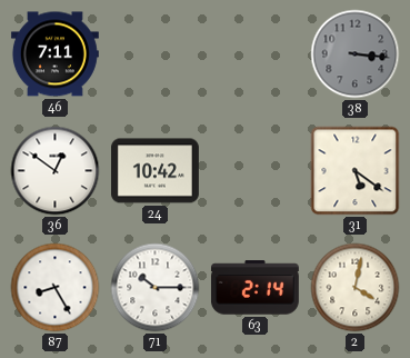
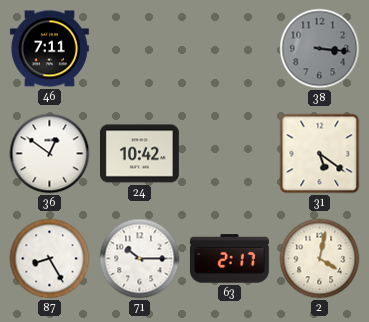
63: 2:14 -> 2:17 (229, 259)
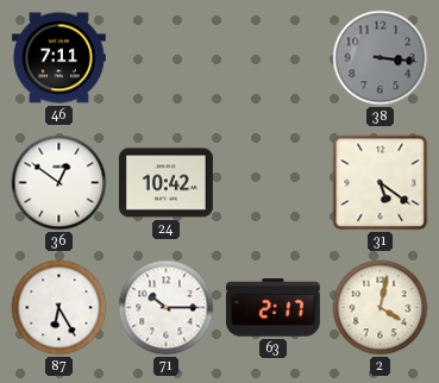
87: 8:25 -> 6:25 (59, 308)
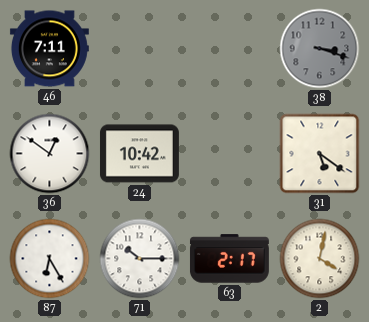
38: 3:16 -> 3:18 (320, 49)
